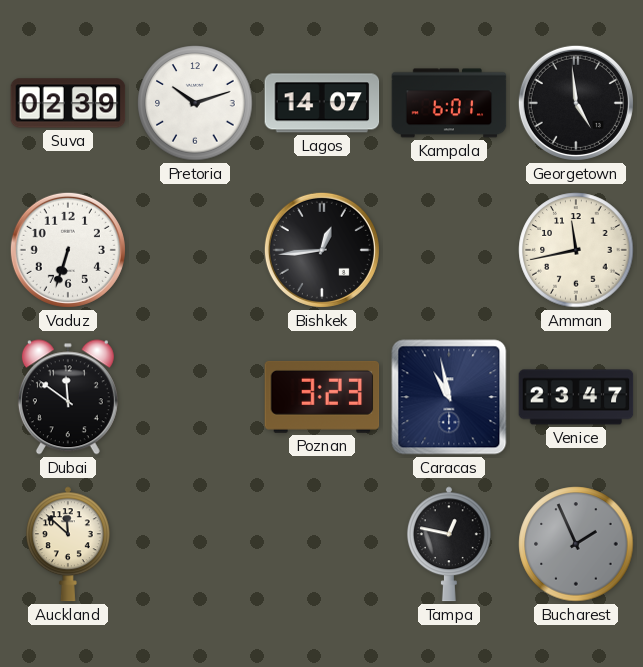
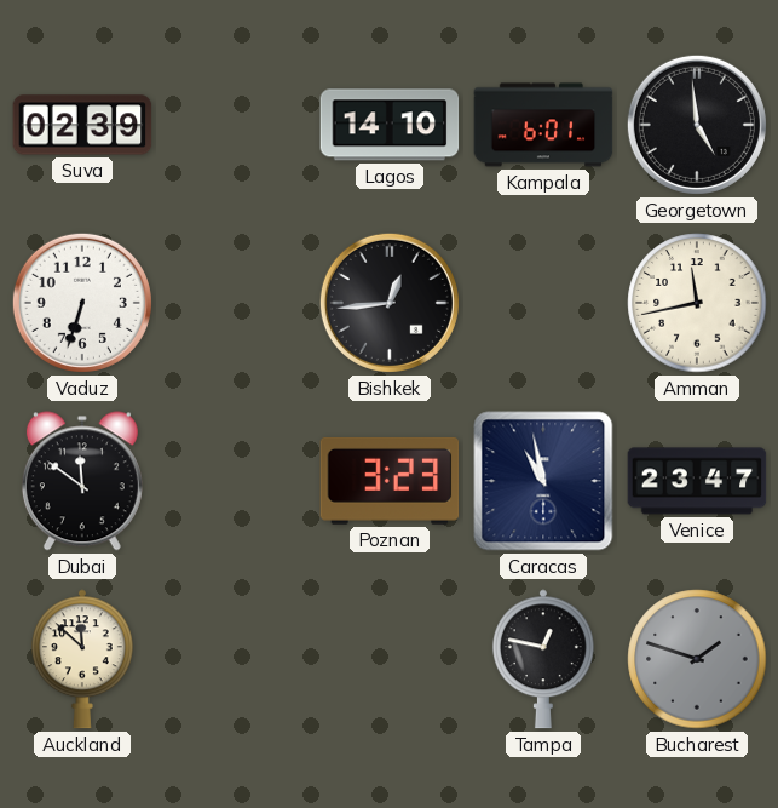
Pretoria: 10:12 -> none (195, 103)
Lagos: 14:07 -> 14:10 (390, 125)
Bucharest: 1:56 -> 1:48 (697, 659)
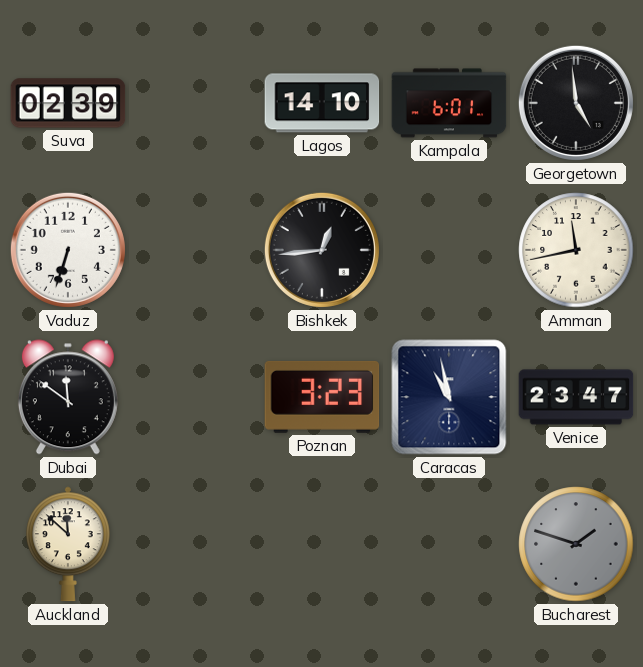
Tampa: 12:47 -> none (543, 659)
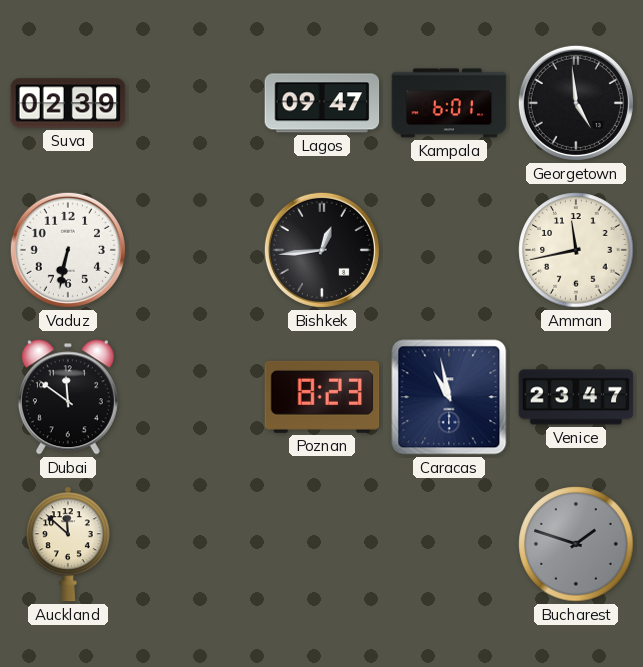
Lagos: 14:10 -> 09:47 (322, 103)
Vaduz: 6:33 -> 6:32 (68, 250)
Poznan: 3:23 -> 8:23 (322, 397)
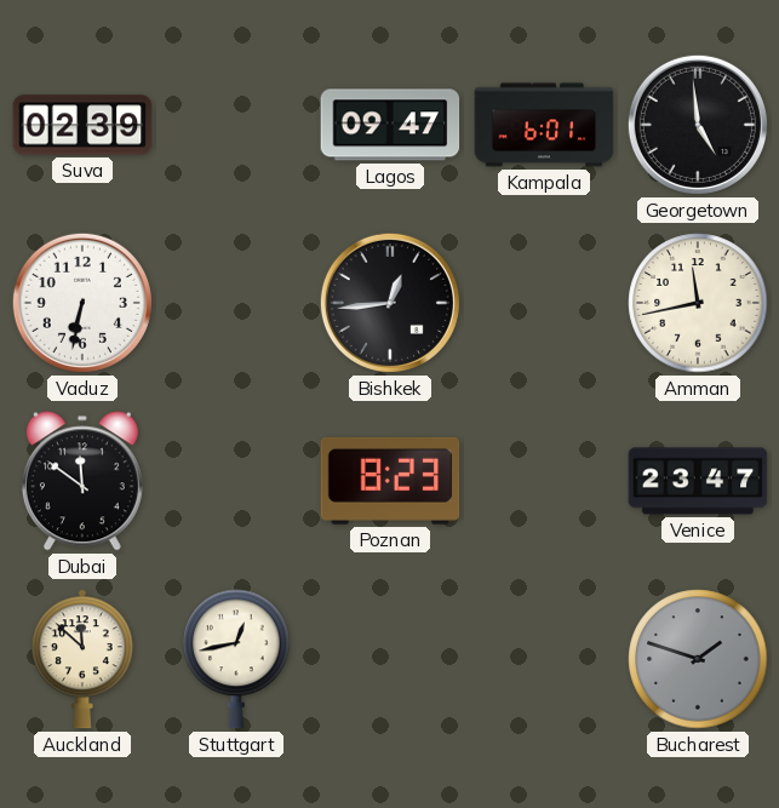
Caracas: 10:58 -> none (449, 397)
Stuttgart: none -> 12:43 (236, 659)
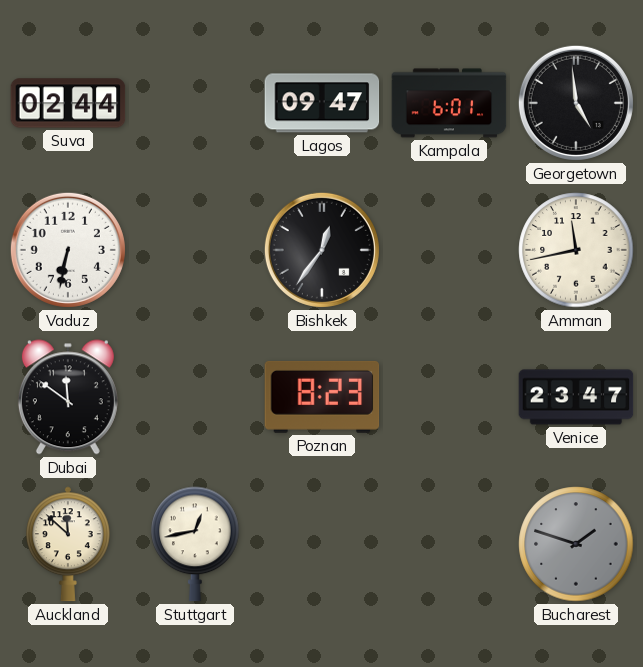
Suva: 02:39 -> 02:44 (68, 103)
Bishkek: 12:44 -> 12:36 (322, 250)
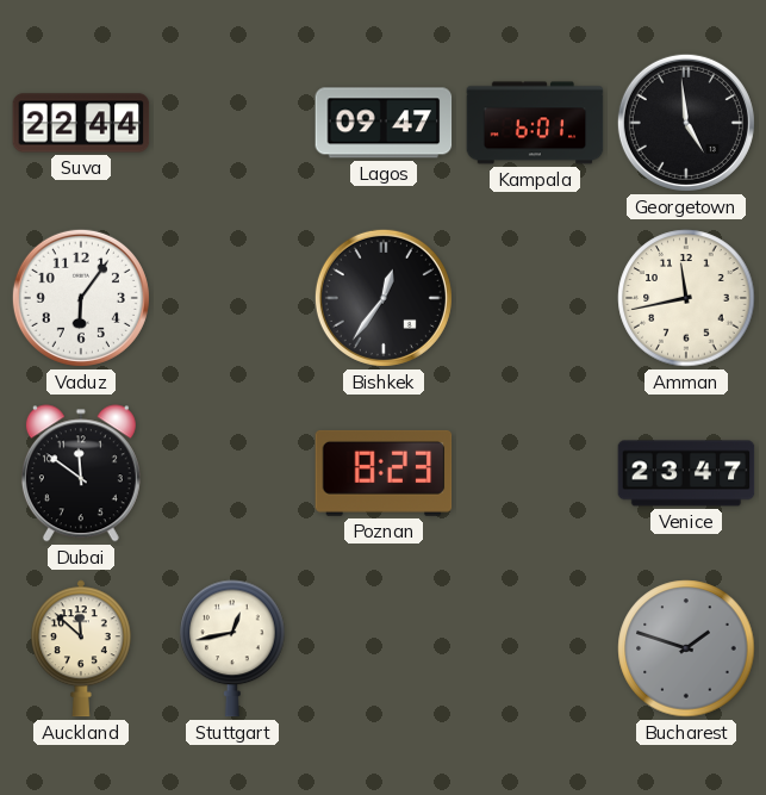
Suva: 02:44 -> 22:44 (81, 123)
Vaduz: 6:32 -> 6:06 (81, 298)
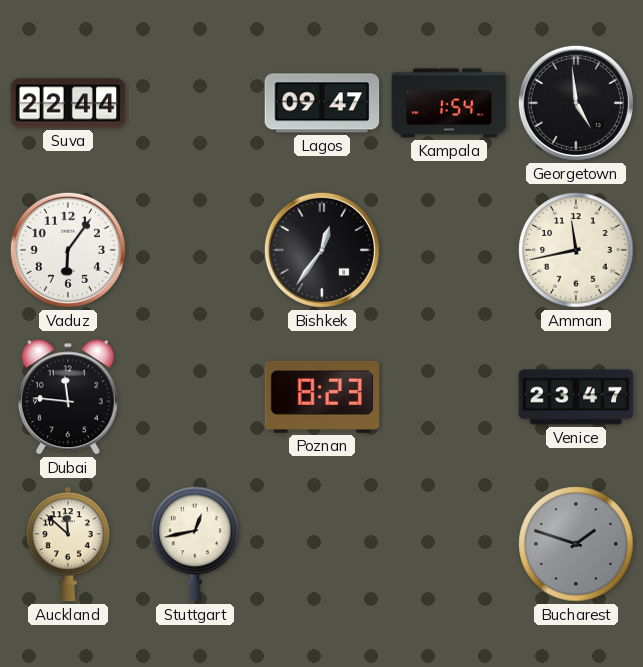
Kampala: 6:01 -> 1:54 (449, 103)
Dubai: 11:51 -> 11:46 (68, 397)
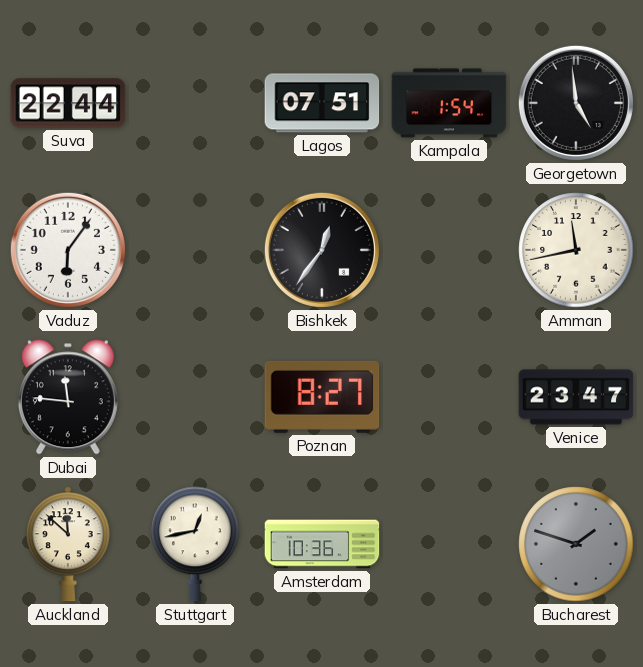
Lagos: 09:47 -> 07:51 (322, 103)
Poznan: 8:23 -> 8:27 (322, 397)
Amsterdam: none -> 10:36 (322, 544)
